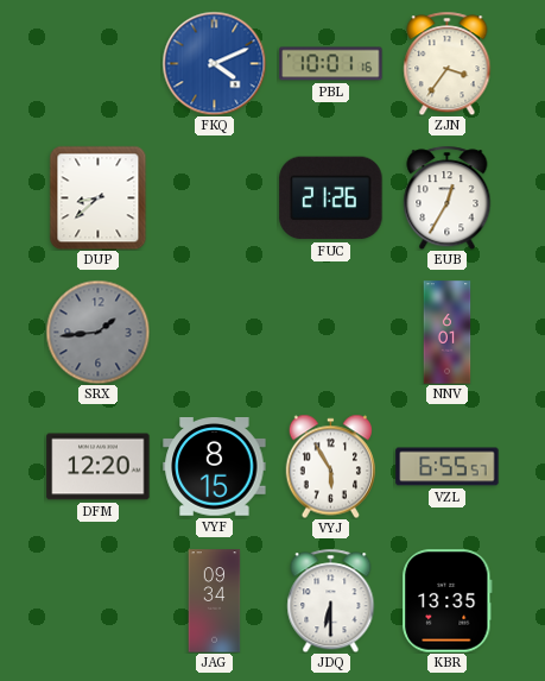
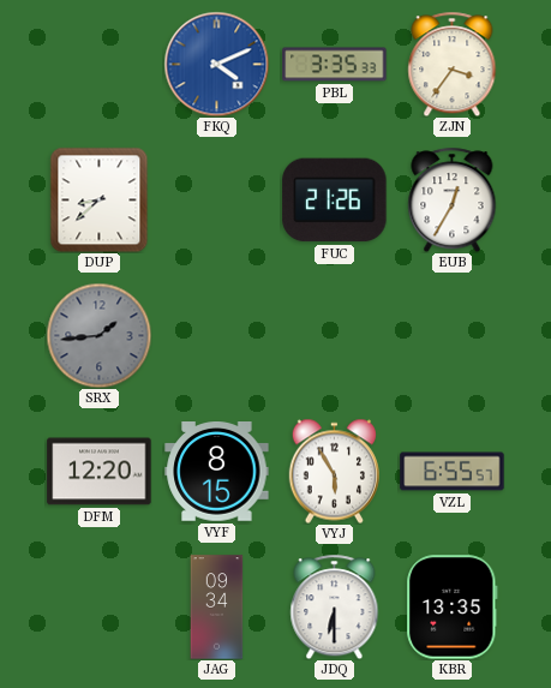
PBL: 10:01 -> 3:35 (335, 65)
NNV: 6:01 -> none (448, 333)
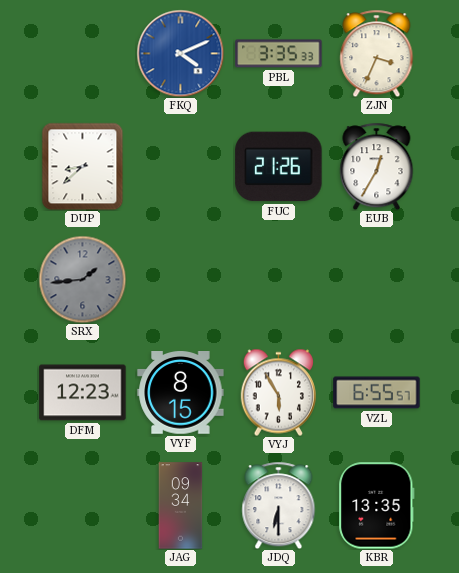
ZJN: 3:36 -> 3:34 (377, 53)
DFM: 12:20 -> 12:23 (83, 393)
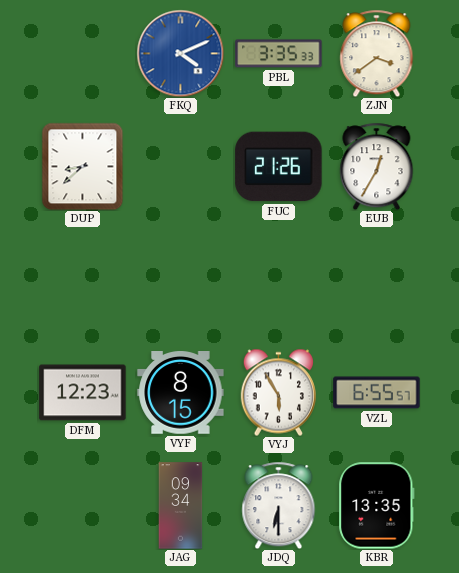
ZJN: 3:34 -> 3:39 (377, 53)
SRX: 1:44 -> none (82, 279)
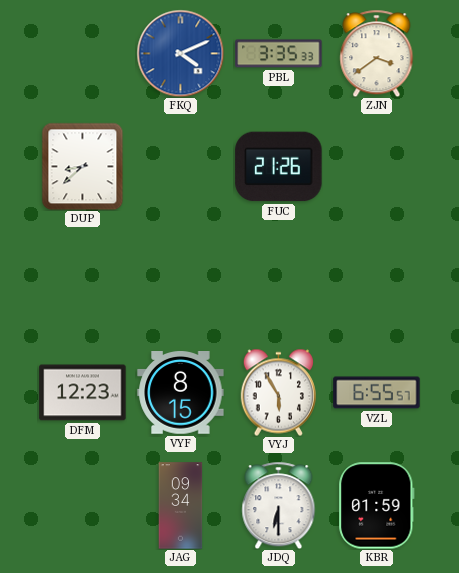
EUB: 12:35 -> none (377, 166)
KBR: 13:35 -> 01:59 (377, 506)
